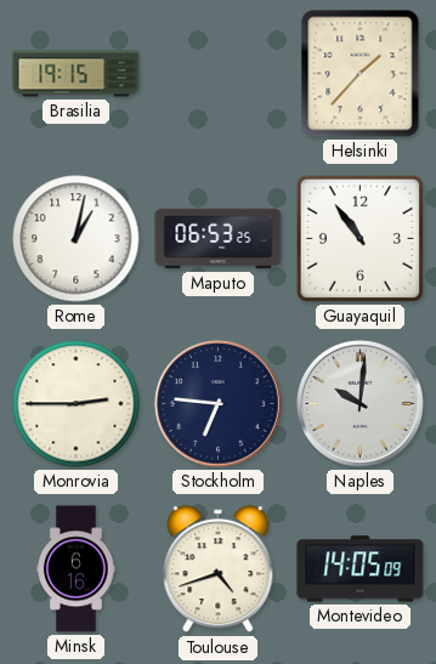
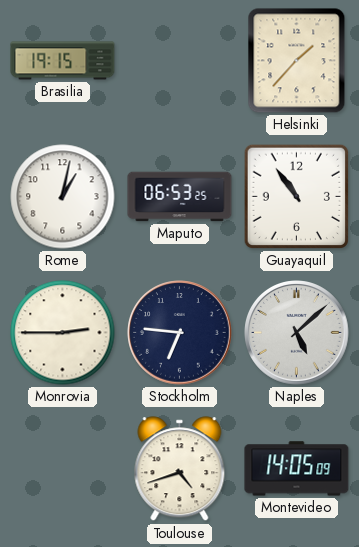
Naples: 10:01 -> 5:08 (297, 333)
Minsk: 6:16 -> none (77, 569)
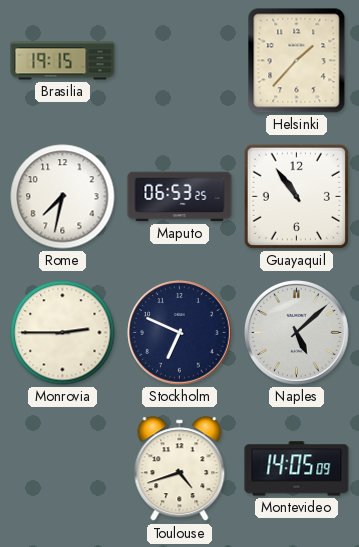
Rome: 1:02 -> 7:32 (63, 197)
Stockholm: 6:46 -> 6:49 (180, 333)
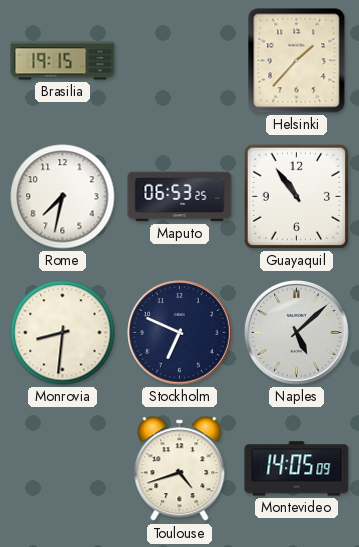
Monrovia: 2:45 -> 8:31 (63, 333)
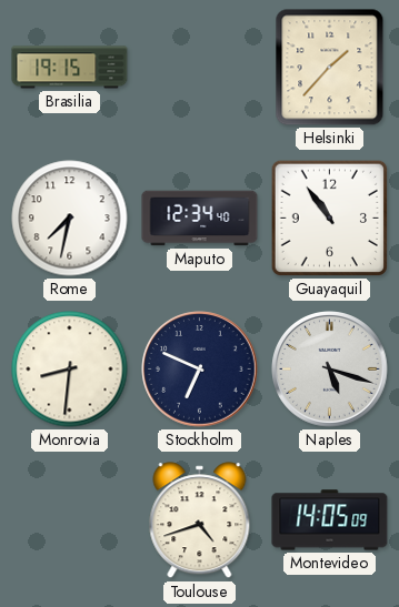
Maputo: 06:53 -> 12:34 (200, 219)
Naples: 5:08 -> 5:18 (330, 370)
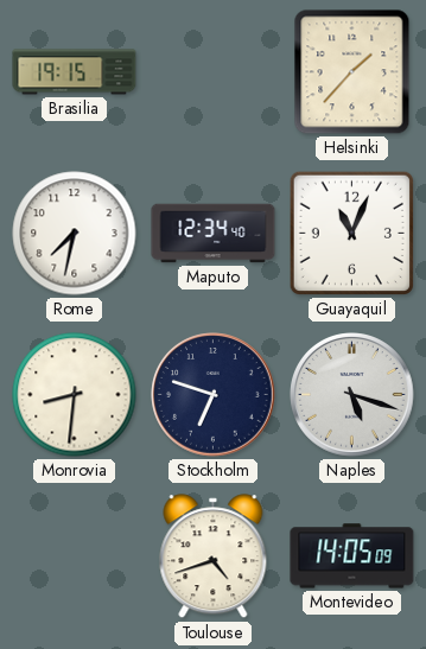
Guayaquil: 10:54 -> 11:04 (351, 233)
Stockholm: 6:49 -> 6:48 (214, 395)
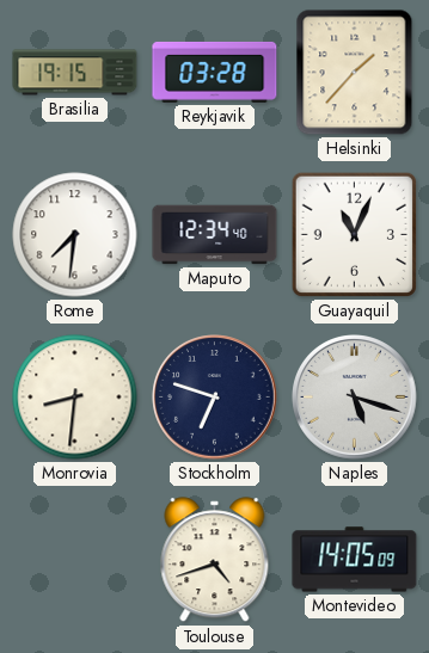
Reykjavik: none -> 03:28 (215, 72)
Rome: 7:32 -> 7:31 (75, 235)
